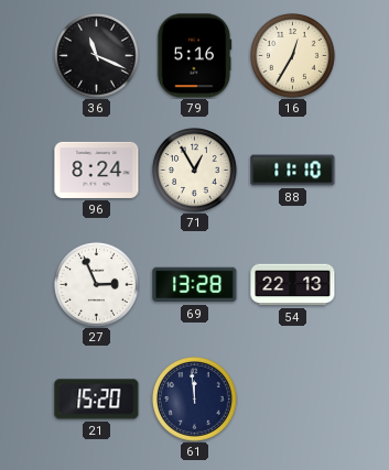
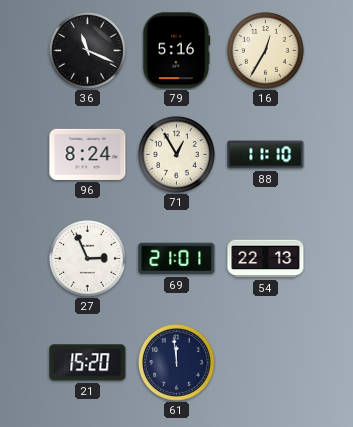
69: 13:28 -> 21:01 (177, 259)
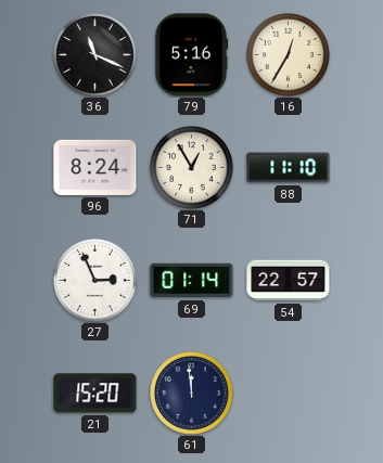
69: 21:01 -> 01:14 (192, 281)
54: 22:13 -> 22:57 (289, 281)
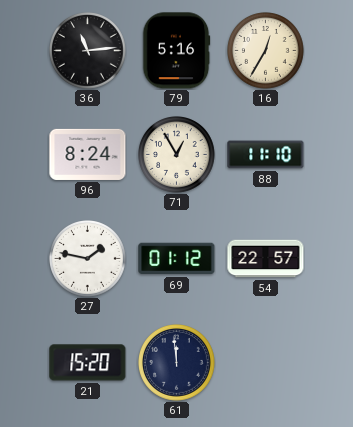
36: 11:19 -> 11:14 (88, 51)
27: 2:56 -> 1:47 (88, 259)
69: 01:14 -> 01:12 (177, 259)
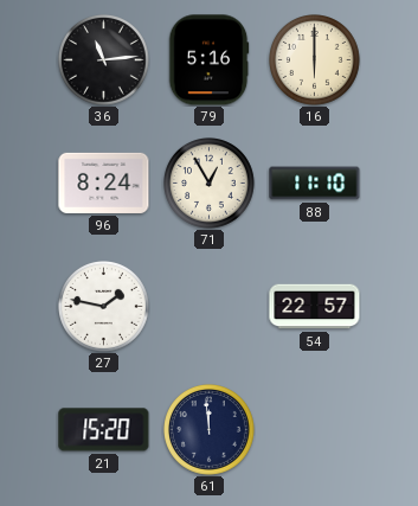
16: 12:35 -> 6:00 (315, 60)
69: 01:12 -> none (177, 259)
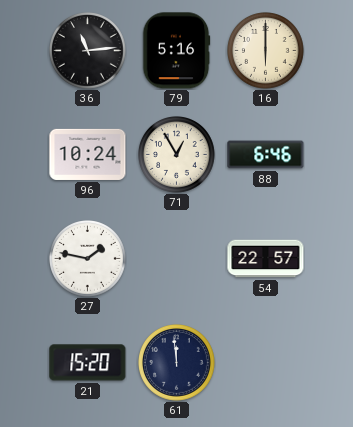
96: 8:24 -> 10:24 (88, 154)
88: 11:10 -> 6:46 (266, 155)
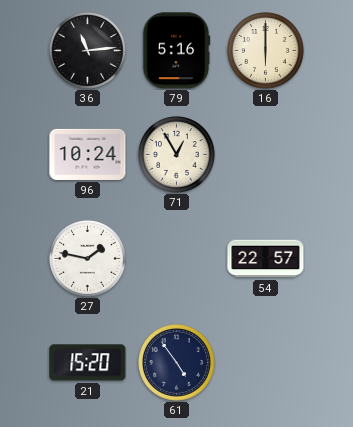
88: 6:46 -> none (266, 155)
61: 11:59 -> 4:54 (177, 363)
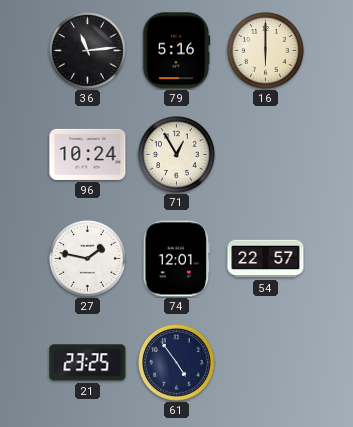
74: none -> 12:01 (177, 259)
21: 15:20 -> 23:25 (88, 363)
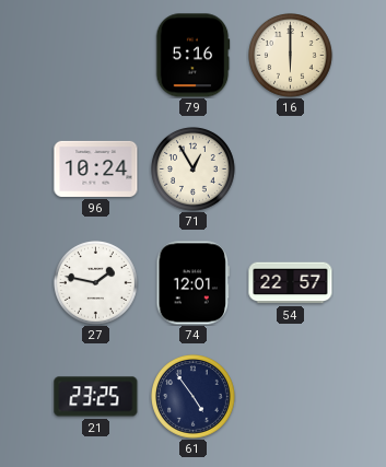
36: 11:14 -> none (88, 51)
